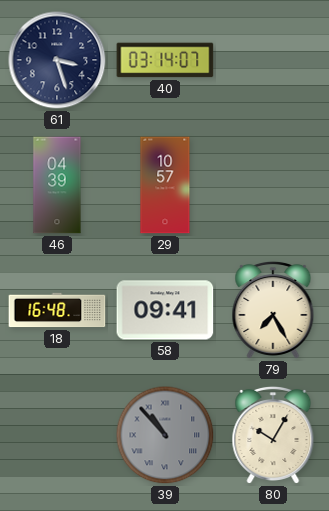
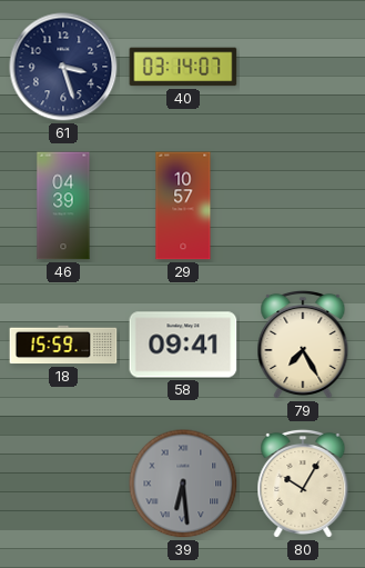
18: 16:48 -> 15:59 (63, 345)
39: 10:53 -> 6:29 (183, 484)
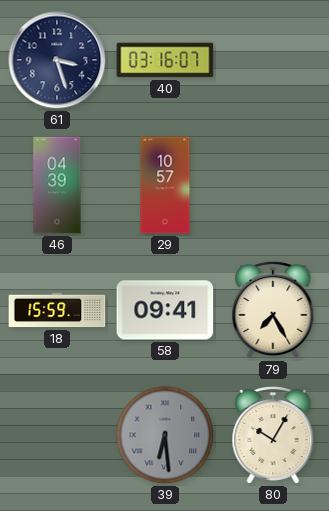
40: 03:14 -> 03:16 (165, 60)
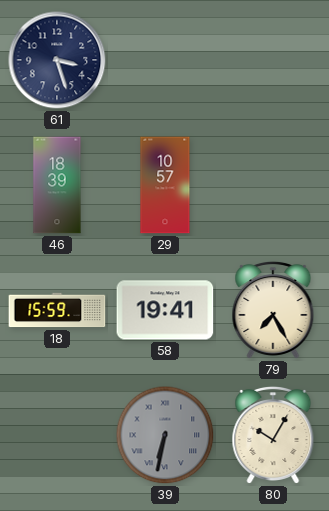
40: 03:16 -> none (165, 60)
46: 04:39 -> 18:39 (57, 185)
58: 09:41 -> 19:41 (165, 310)
39: 6:29 -> 6:32 (165, 435)
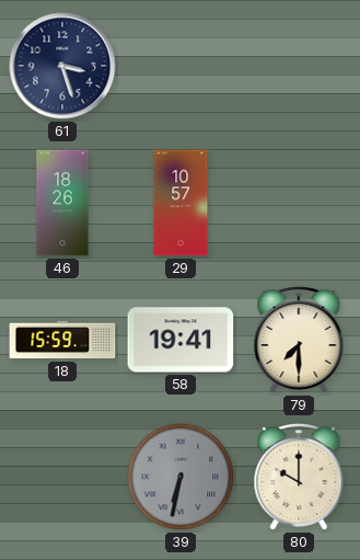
46: 18:39 -> 18:26 (62, 203)
79: 7:25 -> 7:30 (299, 340)
80: 10:05 -> 10:00 (299, 477)
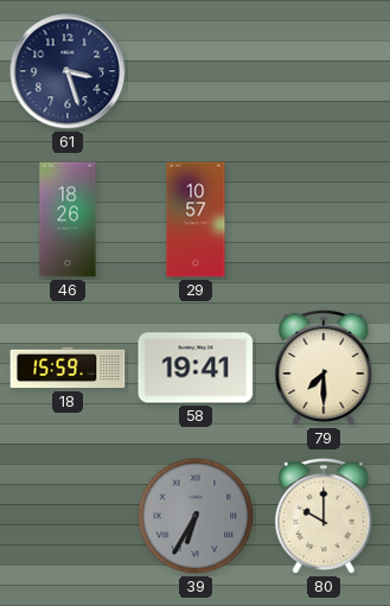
39: 6:32 -> 6:35 (196, 516)
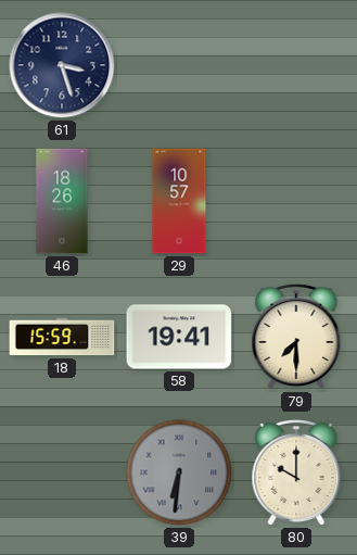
39: 6:35 -> 6:31 (179, 472)
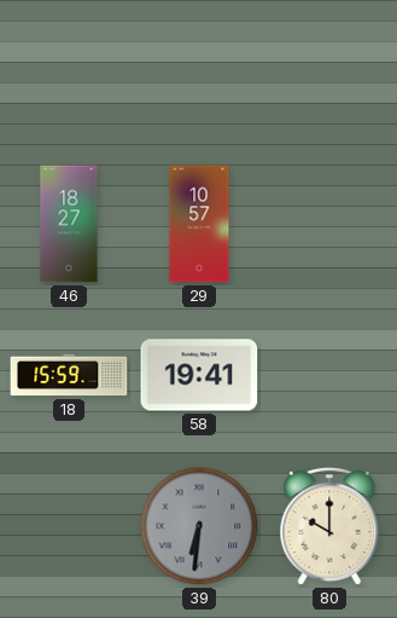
61: 3:27 -> none (62, 65)
46: 18:26 -> 18:27 (69, 224)
79: 7:30 -> none (296, 337)
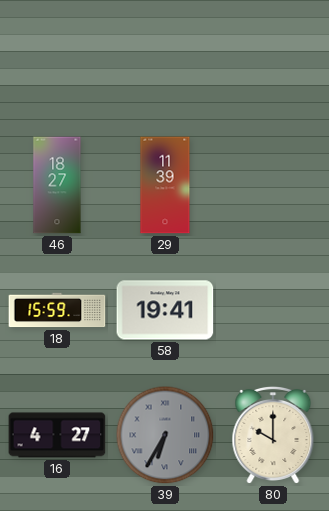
29: 10:57 -> 11:39 (165, 185)
16: none -> 4:27 (57, 435)
39: 6:31 -> 6:35 (165, 435)
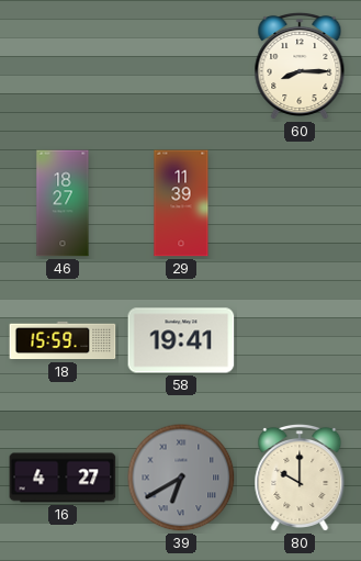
60: none -> 8:15 (300, 66)
39: 6:35 -> 6:40 (181, 478)
